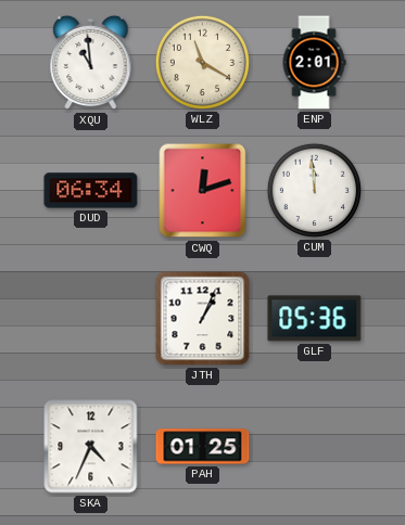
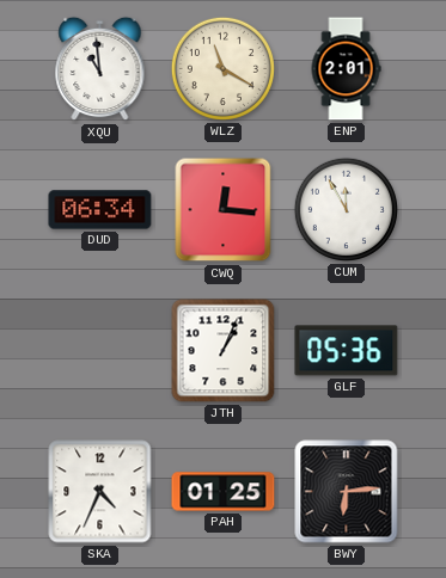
CWQ: 12:12 -> 12:16 (224, 210)
CUM: 11:59 -> 11:55 (346, 209)
BWY: none -> 6:14 (347, 492)
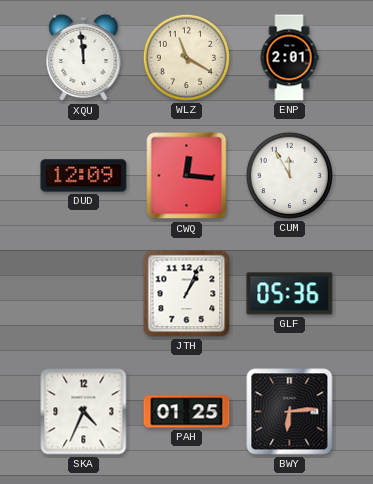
XQU: 10:59 -> 11:59 (84, 58)
DUD: 06:34 -> 12:09 (84, 176)
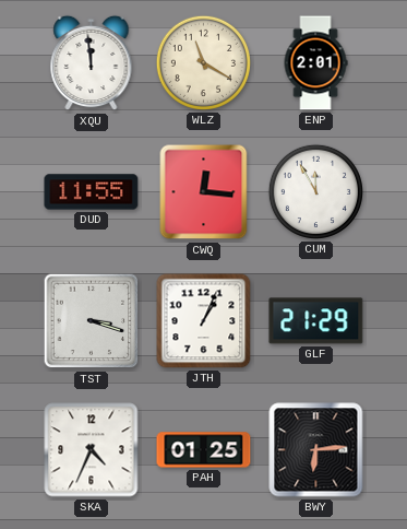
DUD: 12:09 -> 11:55 (92, 192)
TST: none -> 3:18 (92, 321)
GLF: 05:36 -> 21:29 (316, 321)
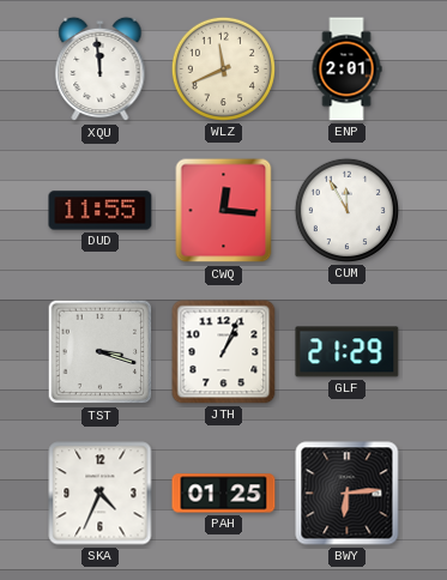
WLZ: 11:20 -> 11:41 (223, 68)
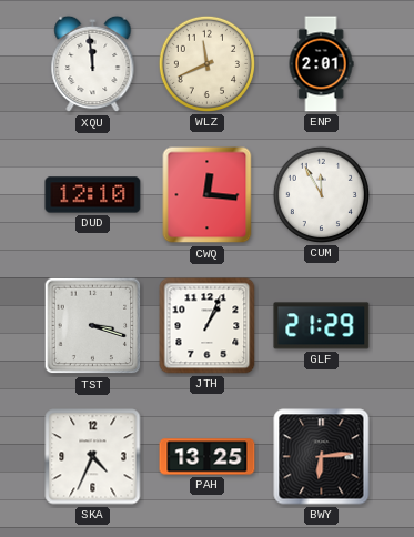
DUD: 11:55 -> 12:10 (93, 195)
PAH: 01:25 -> 13:25 (208, 457)
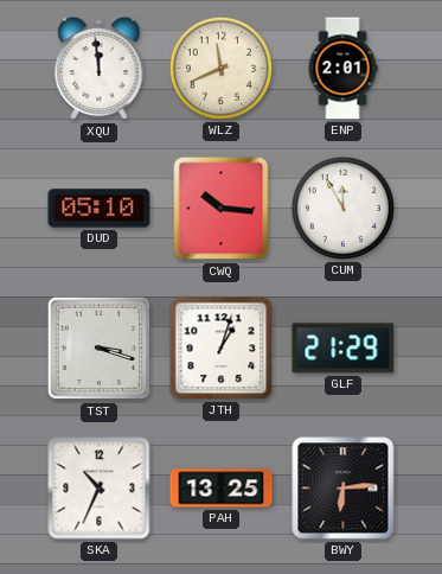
DUD: 12:10 -> 05:10 (100, 209)
CWQ: 12:16 -> 10:16 (222, 209)
JTH: 1:04 -> 1:03 (222, 349)
SKA: 4:34 -> 10:34 (100, 489)
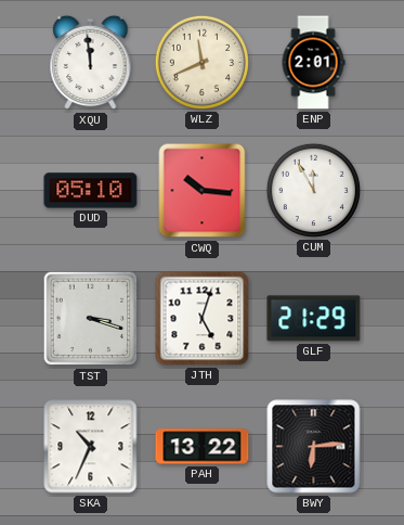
JTH: 1:03 -> 5:03 (203, 319)
PAH: 13:25 -> 13:22 (203, 447)
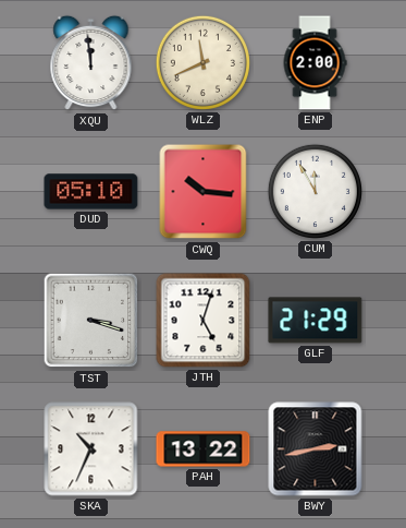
ENP: 2:01 -> 2:00 (315, 63)
BWY: 6:14 -> 2:43 (316, 449)
